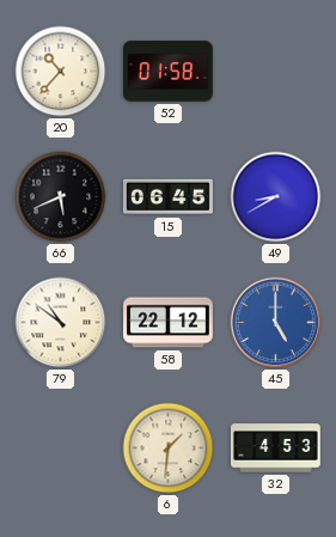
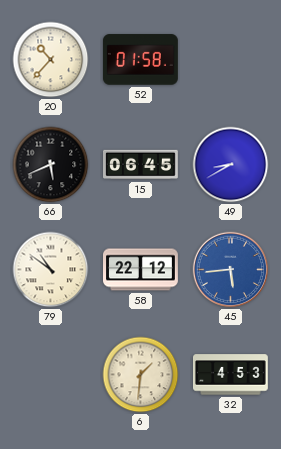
45: 5:00 -> 5:44 (231, 270)
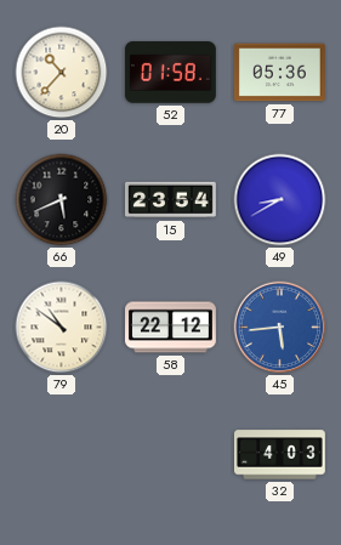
77: none -> 05:36 (280, 73)
15: 06:45 -> 23:54 (171, 200)
6: 1:31 -> none (141, 375)
32: 4:53 -> 4:03 (280, 455)
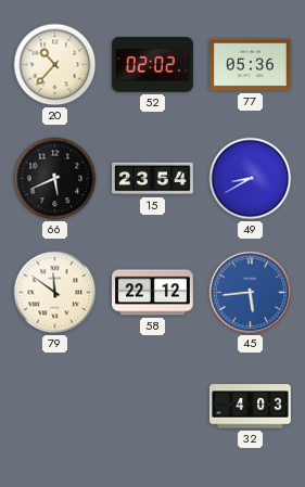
52: 01:58 -> 02:02 (152, 65)
79: 10:51 -> 11:51 (55, 293)
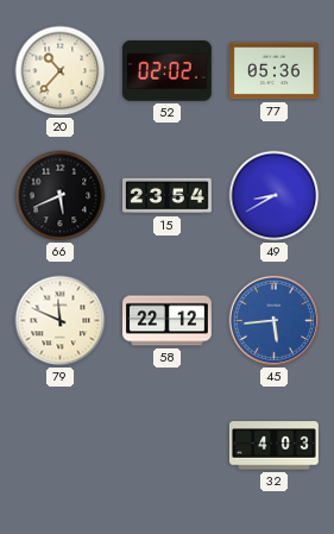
79: 11:51 -> 11:49 (61, 321)
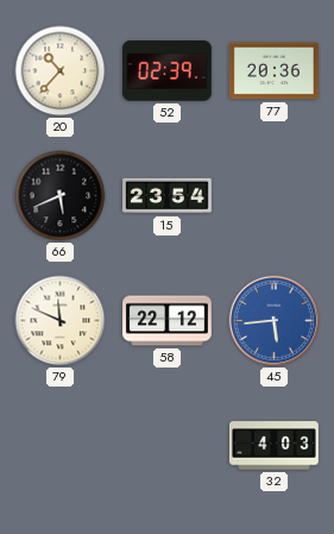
52: 02:02 -> 02:39 (166, 71)
77: 05:36 -> 20:36 (275, 71)
49: 8:40 -> none (275, 196)
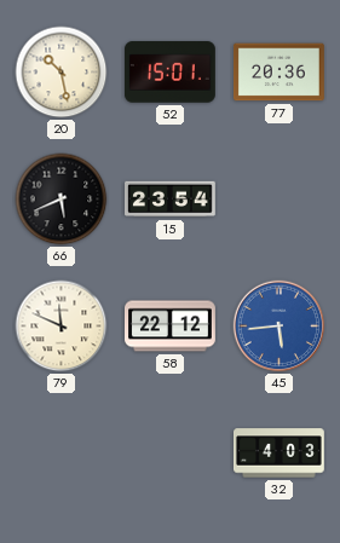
20: 10:37 -> 10:28 (62, 73)
52: 02:39 -> 15:01 (169, 73)
